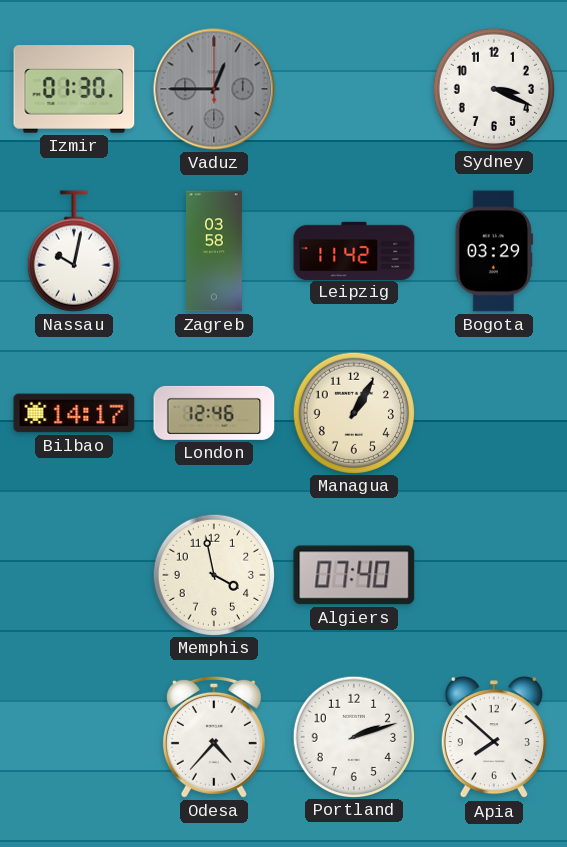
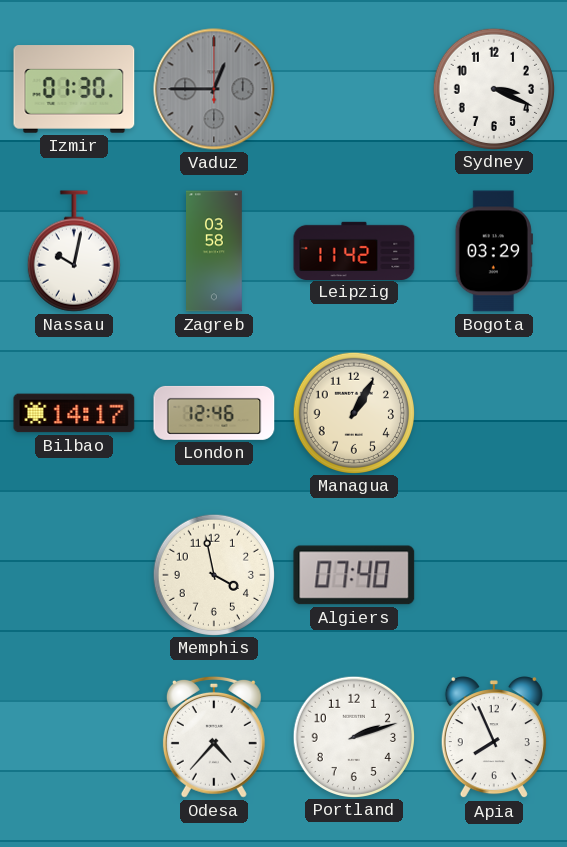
Apia: 7:52 -> 7:56 (494, 738)
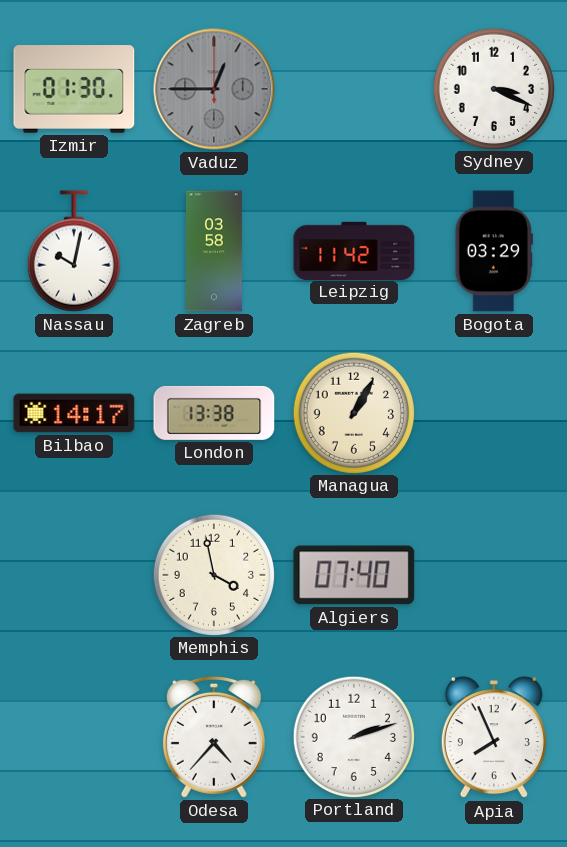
London: 12:46 -> 13:38 (214, 413)
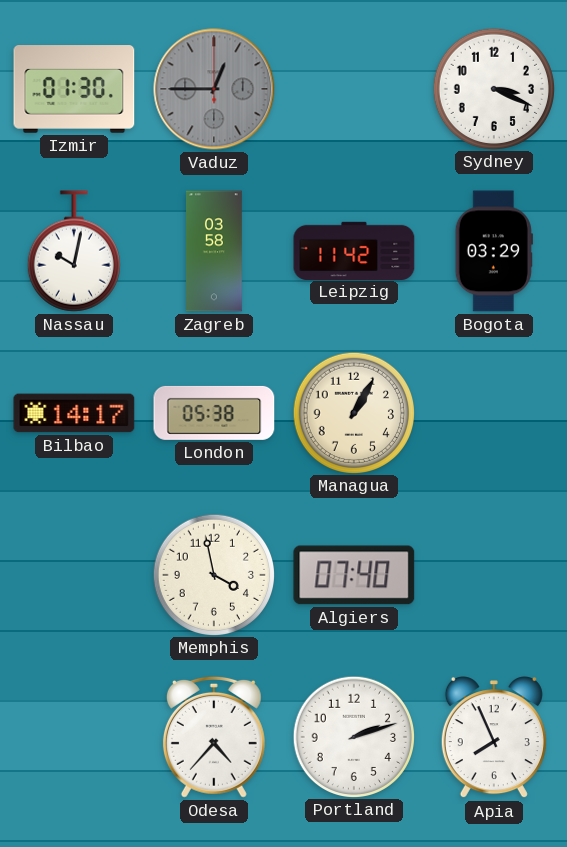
London: 13:38 -> 05:38 (214, 413)
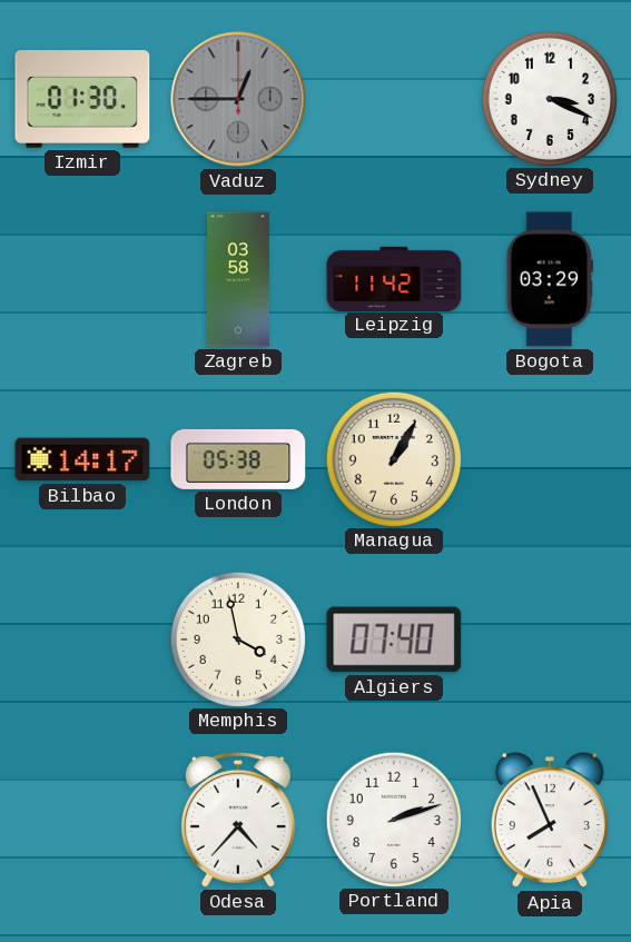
Nassau: 10:02 -> none (74, 251)
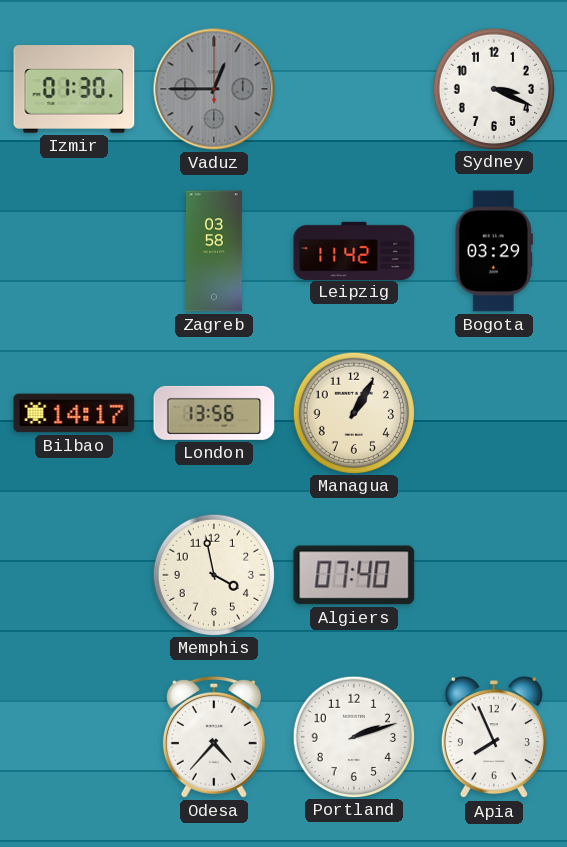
London: 05:38 -> 13:56 (214, 413)
